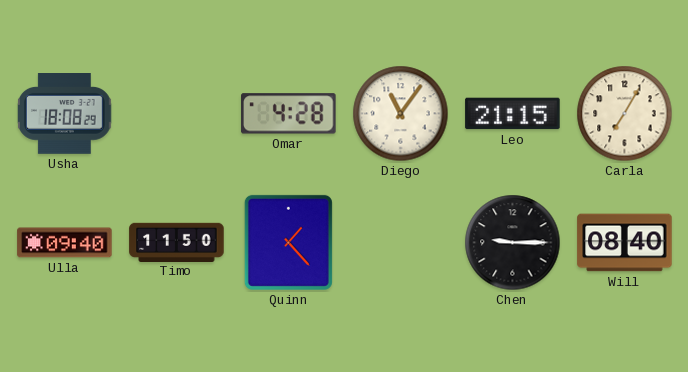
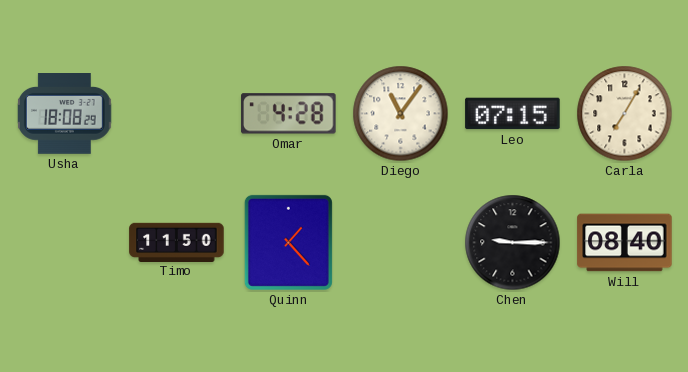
Leo: 21:15 -> 07:15 (513, 114)
Ulla: 09:40 -> none (65, 243)
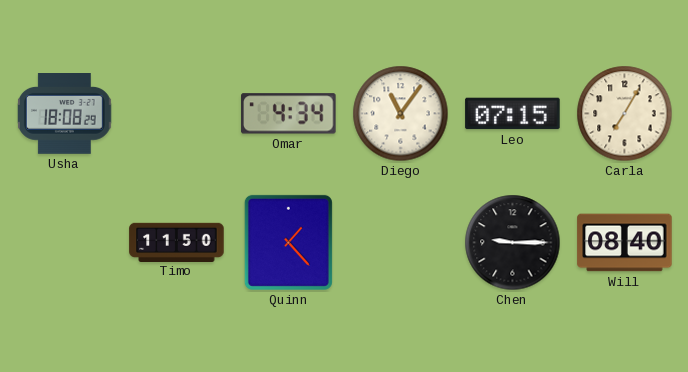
Omar: 4:28 -> 4:34 (289, 114)
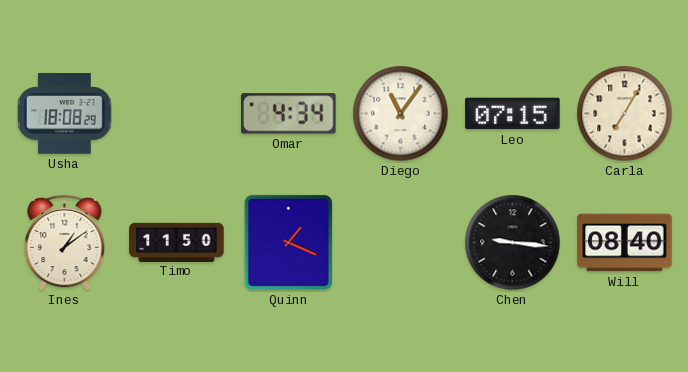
Ines: none -> 1:09 (65, 243)
Quinn: 1:23 -> 1:19 (288, 242)
Chen: 9:15 -> 9:16 (513, 243)
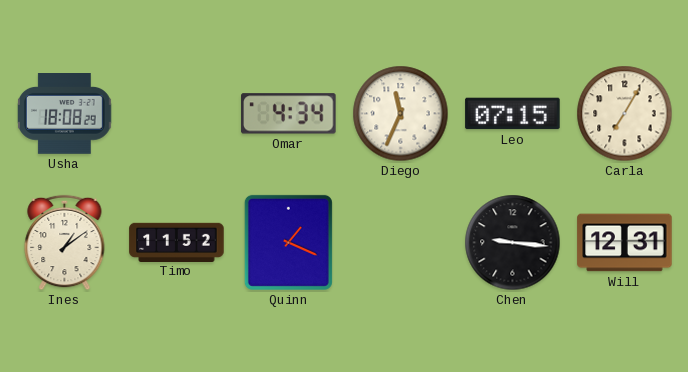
Diego: 11:06 -> 11:34 (401, 114)
Timo: 11:50 -> 11:52 (177, 242)
Will: 08:40 -> 12:31 (625, 243)
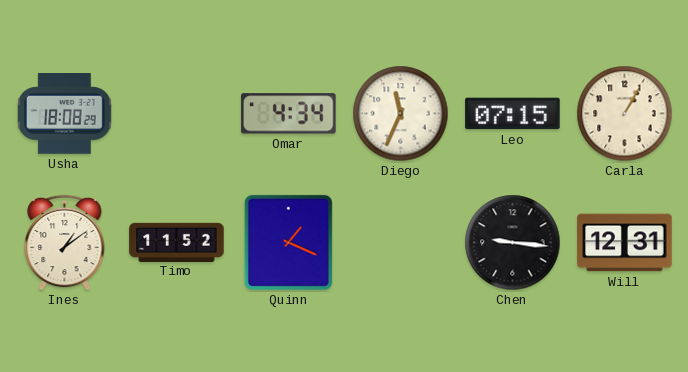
Carla: 7:05 -> 1:05 (625, 114)
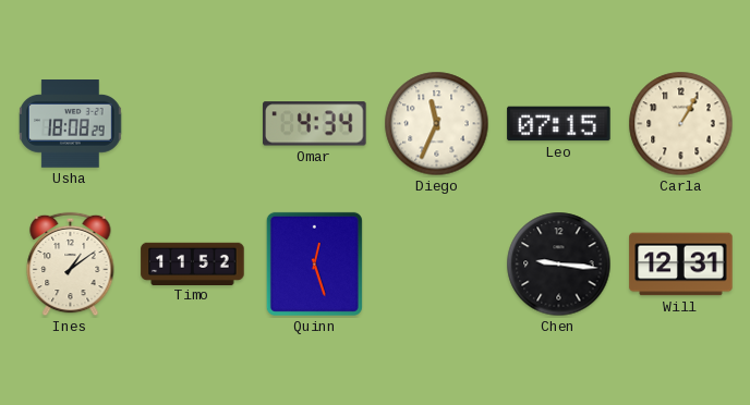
Quinn: 1:19 -> 12:27 (314, 263)
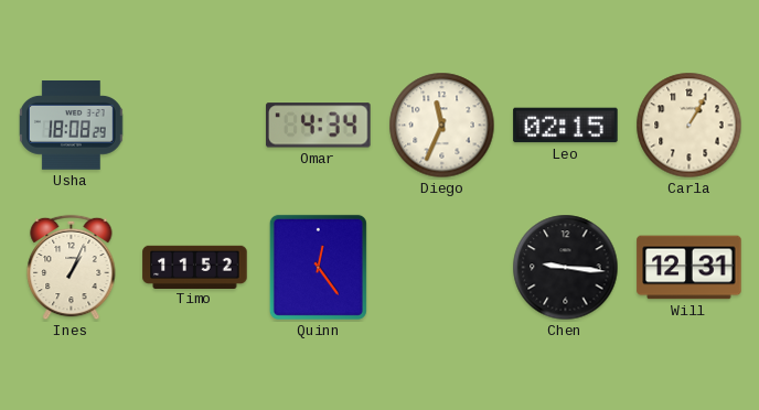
Leo: 07:15 -> 02:15 (566, 126)
Ines: 1:09 -> 1:04 (72, 268)
Quinn: 12:27 -> 12:24 (318, 267)
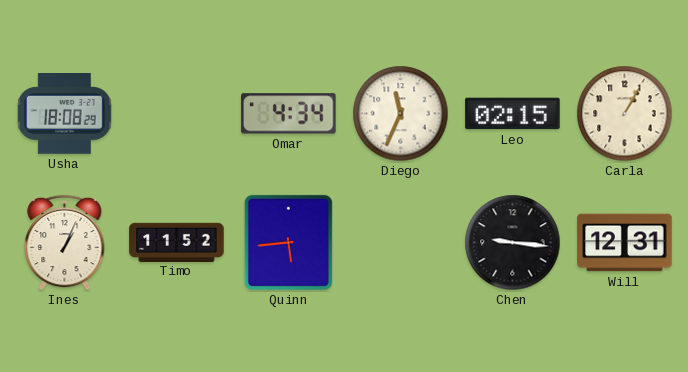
Quinn: 12:24 -> 5:44 (288, 242)
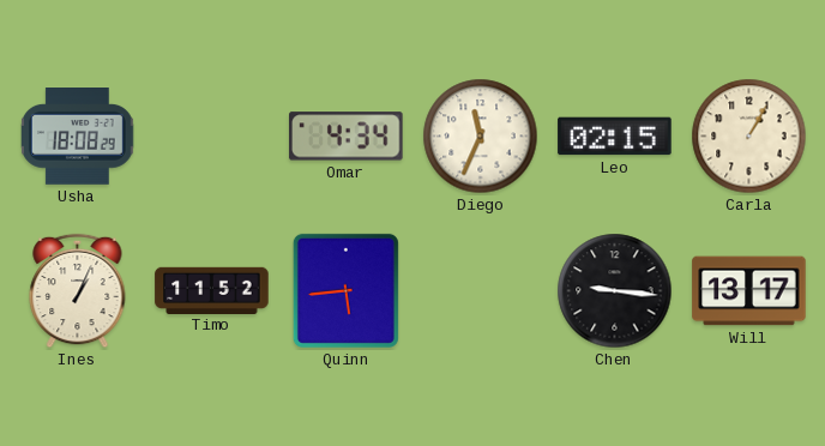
Will: 12:31 -> 13:17 (749, 291)
